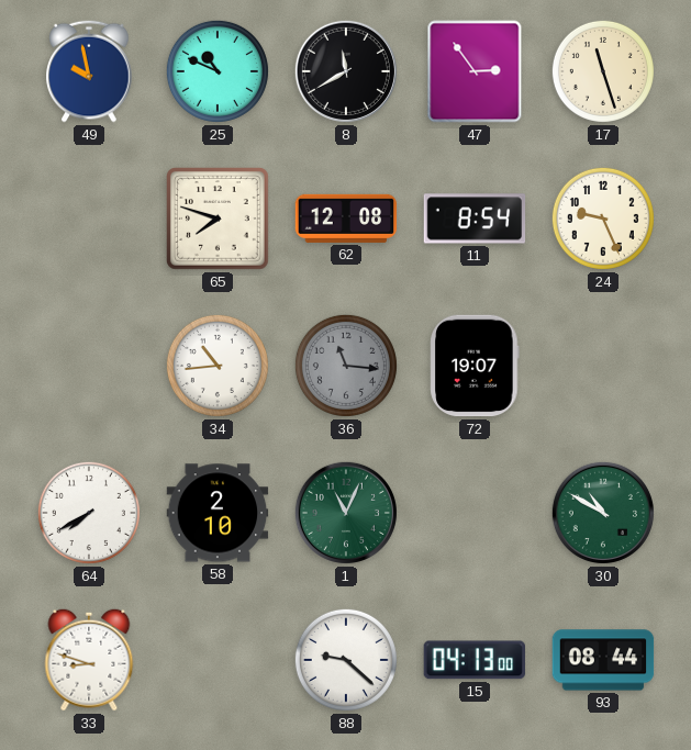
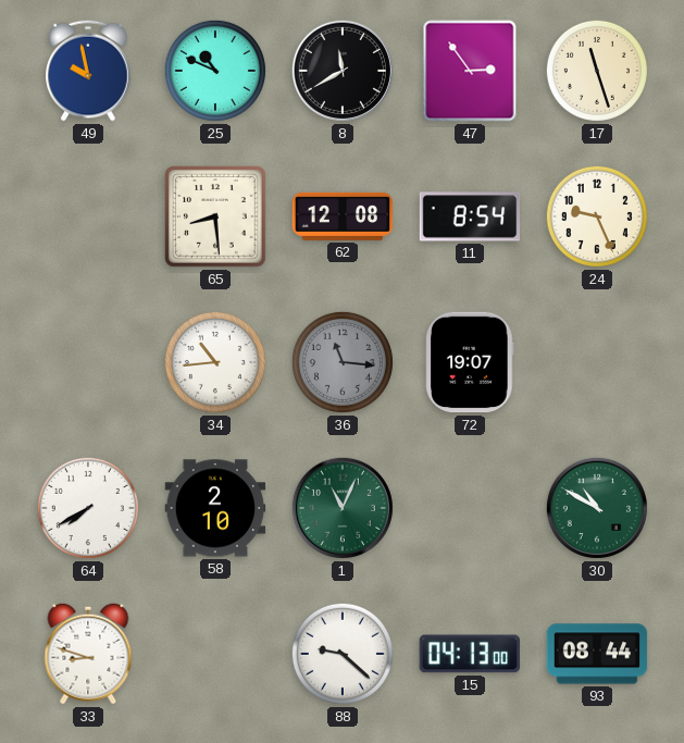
65: 7:48 -> 8:29 (216, 218)
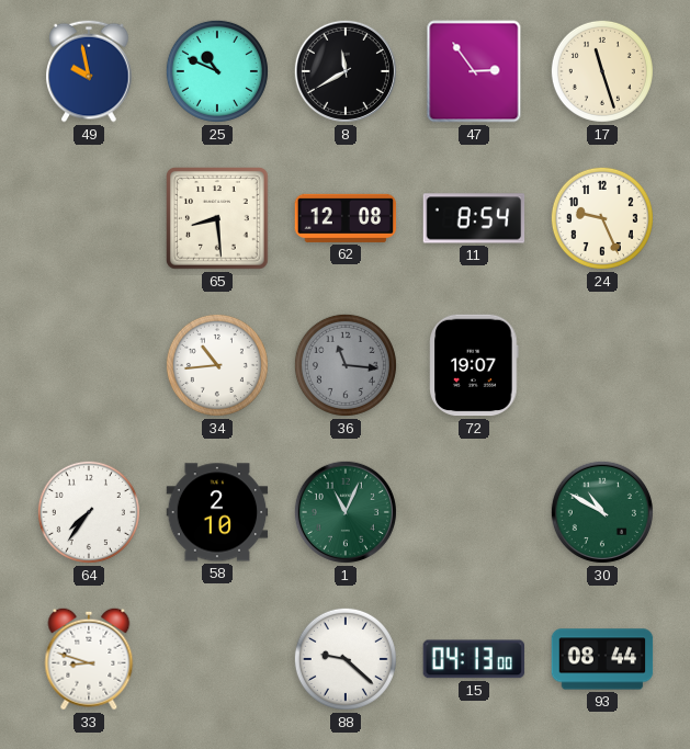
64: 7:40 -> 7:36 (89, 512)
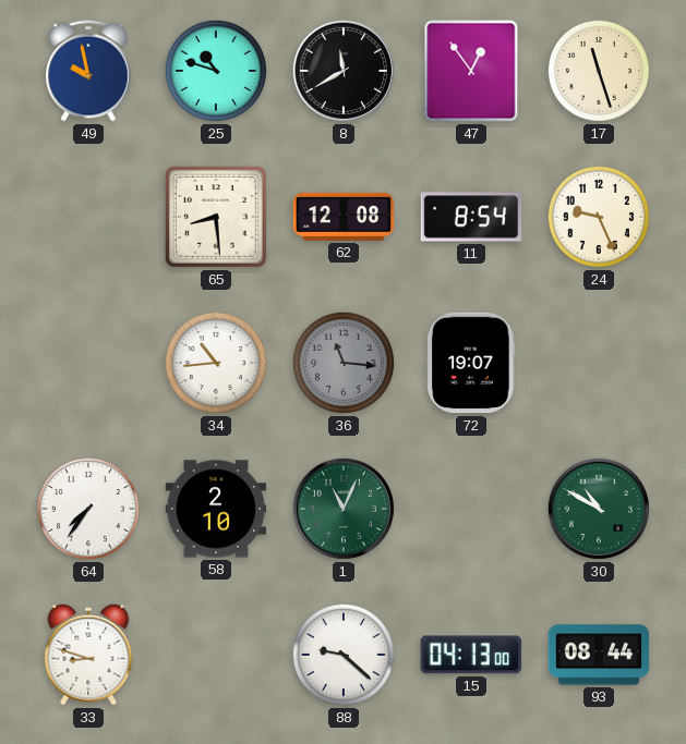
25: 10:49 -> 10:48 (216, 71)
47: 2:54 -> 12:54 (471, 71)
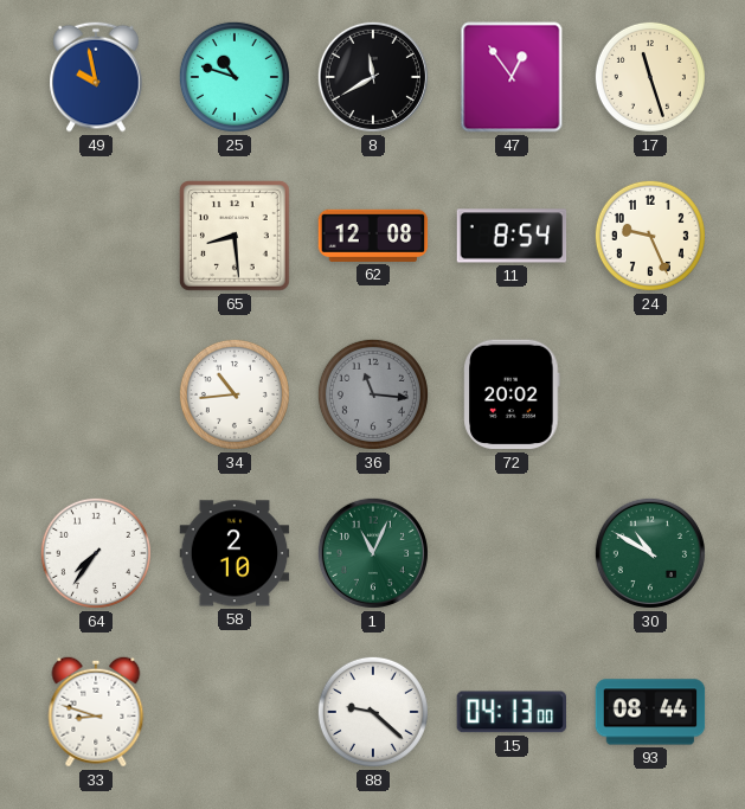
72: 19:07 -> 20:02 (512, 394)
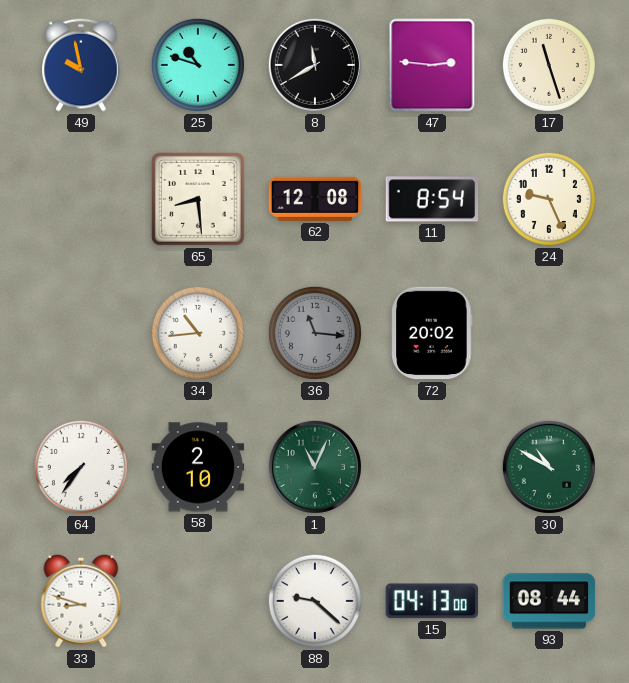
47: 12:54 -> 2:46 (432, 65)
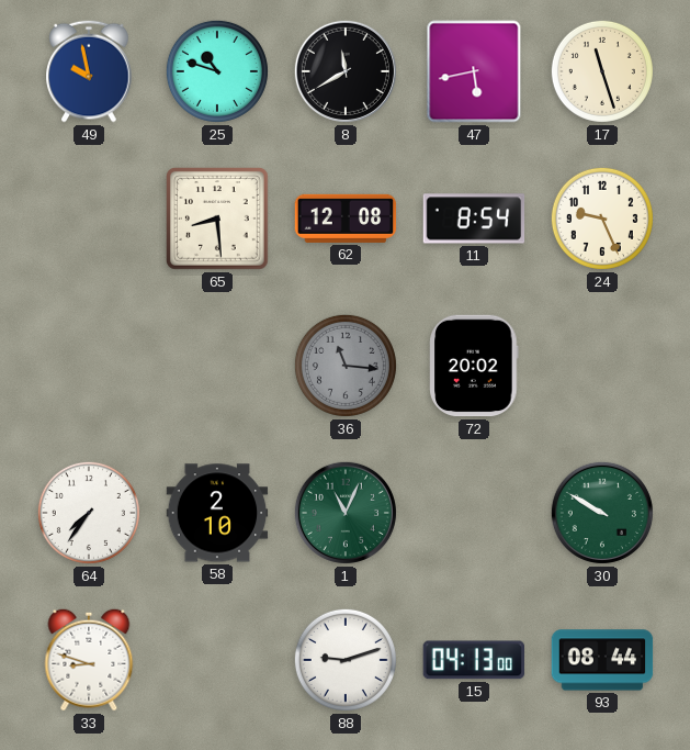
47: 2:46 -> 5:43 (474, 71)
34: 10:44 -> none (198, 333)
30: 10:50 -> 9:50 (602, 513)
88: 9:22 -> 9:12 (346, 660)
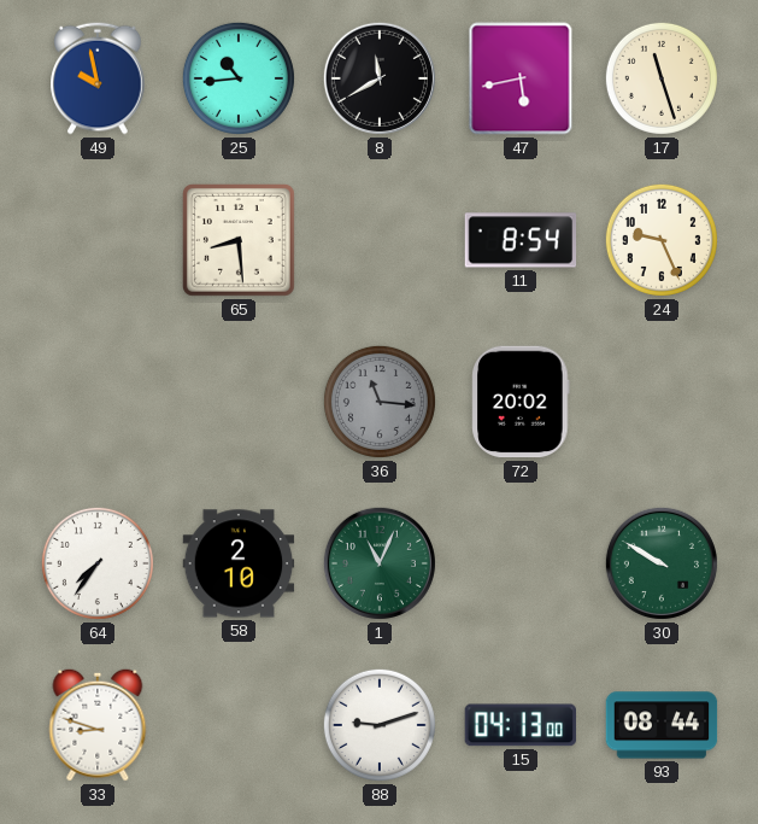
25: 10:48 -> 10:44 (239, 78)
62: 12:08 -> none (346, 219)
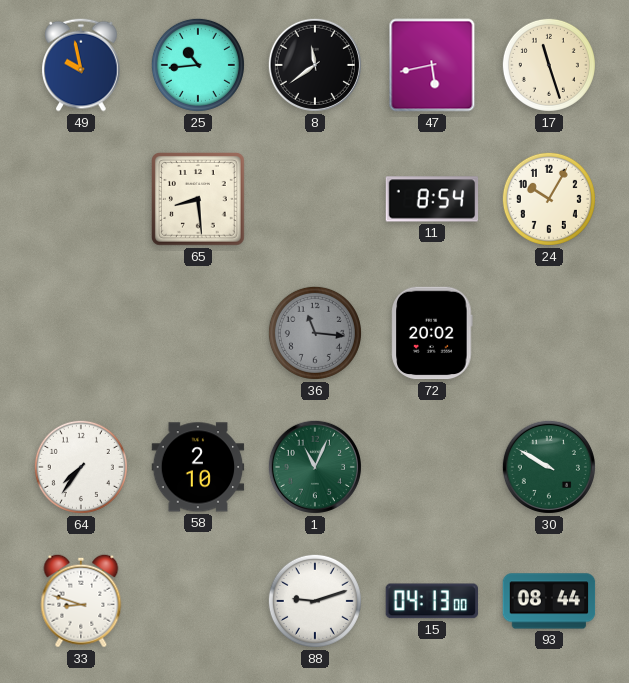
8: 11:40 -> 11:39 (315, 65)
24: 9:26 -> 10:05 (549, 199)
